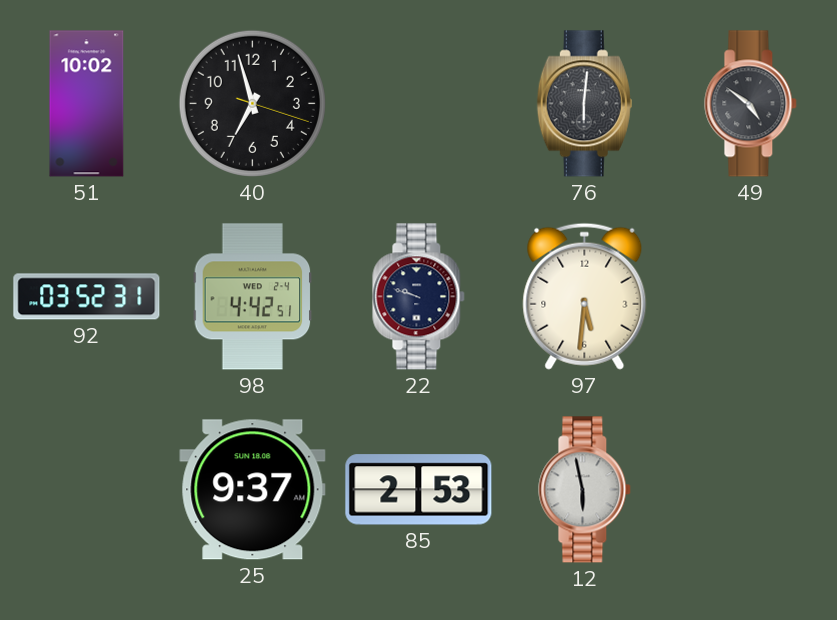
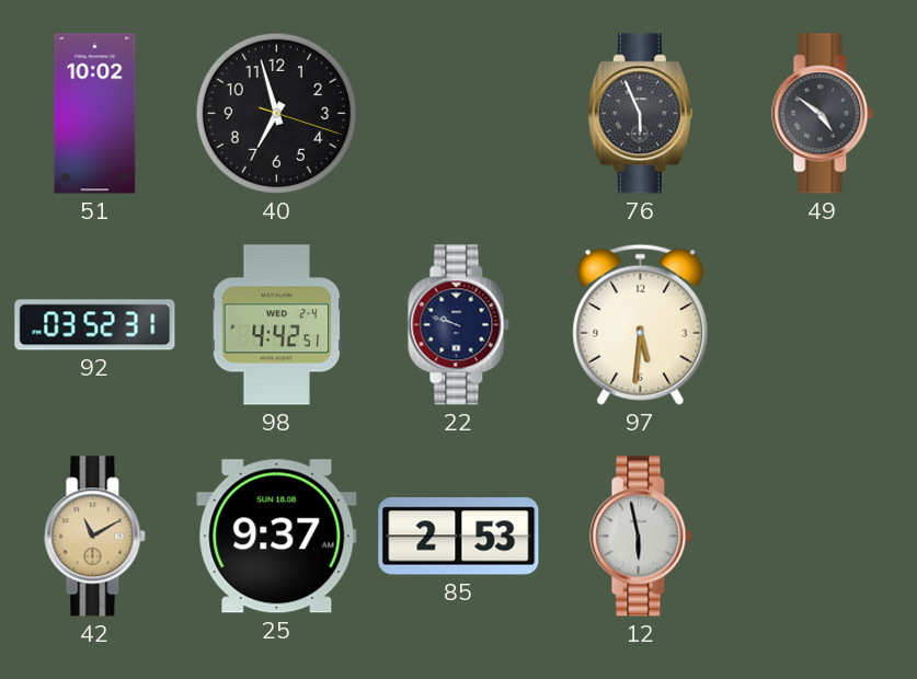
76: 6:01 -> 5:56 (640, 114)
42: none -> 11:10 (95, 537)
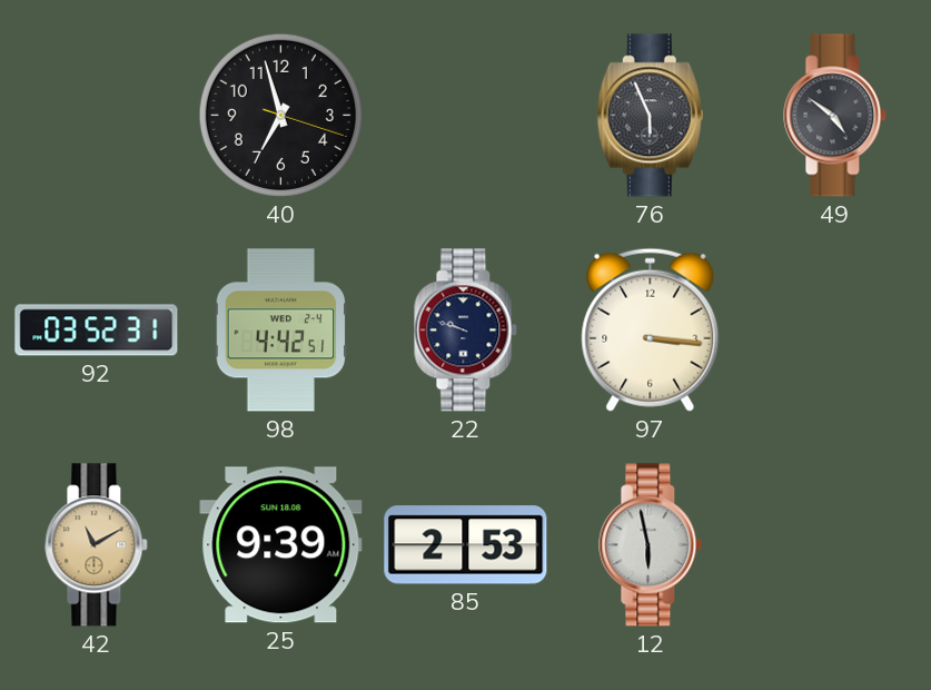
51: 10:02 -> none (95, 114)
97: 5:31 -> 3:16 (651, 329)
25: 9:37 -> 9:39 (281, 545)
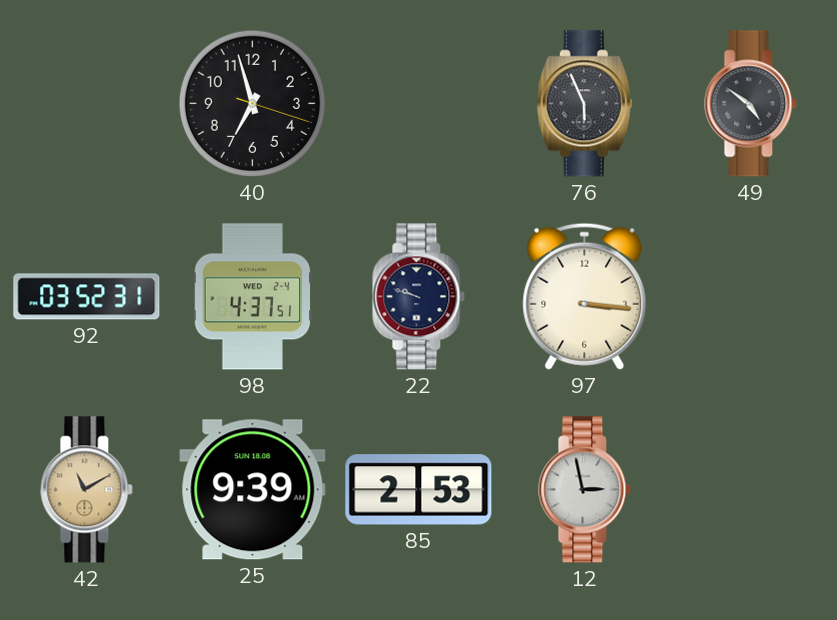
98: 4:42 -> 4:37 (253, 297)
12: 5:58 -> 2:58 (585, 490)
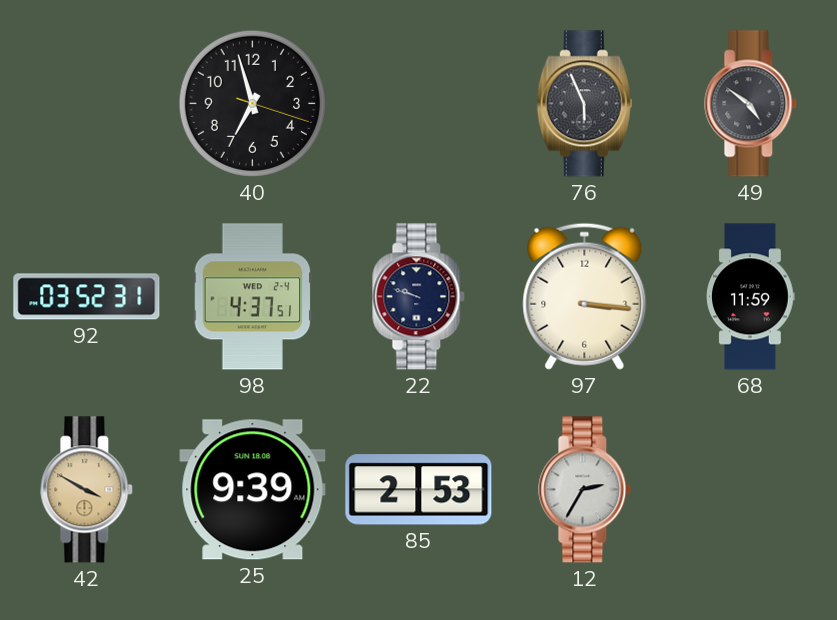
68: none -> 11:59 (751, 297)
42: 11:10 -> 3:50 (87, 490)
12: 2:58 -> 2:35 (585, 490)
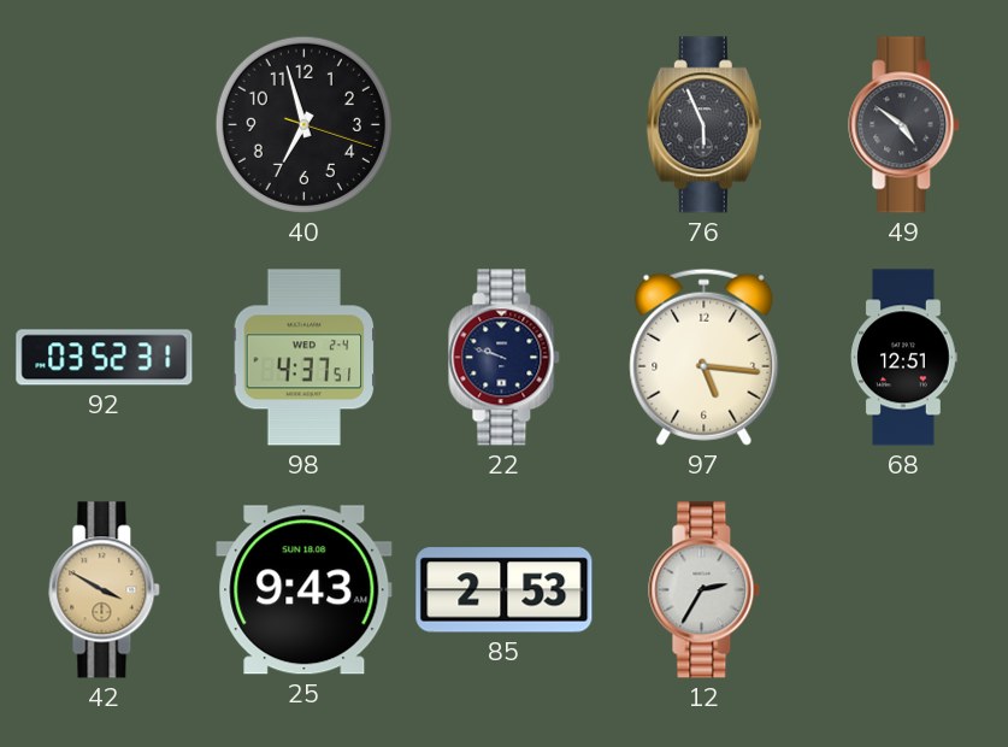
97: 3:16 -> 5:16 (705, 357)
68: 11:59 -> 12:51 (904, 358)
25: 9:39 -> 9:43 (305, 590)
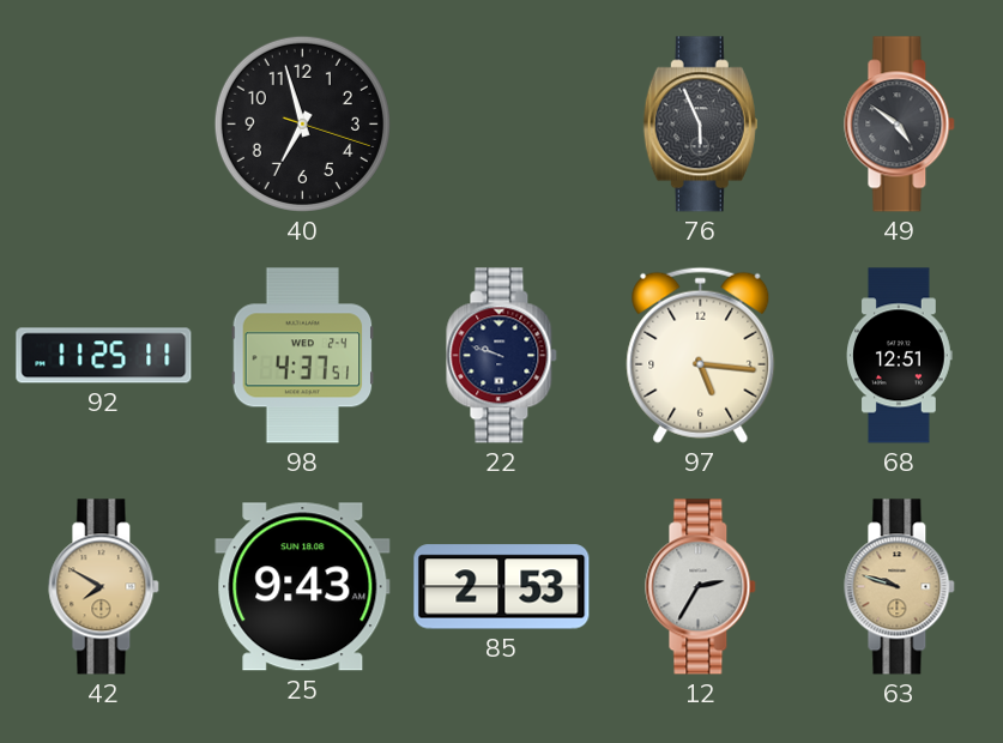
92: 03:52 -> 11:25 (104, 356)
42: 3:50 -> 7:50 (104, 587)
63: none -> 9:48 (900, 587)
